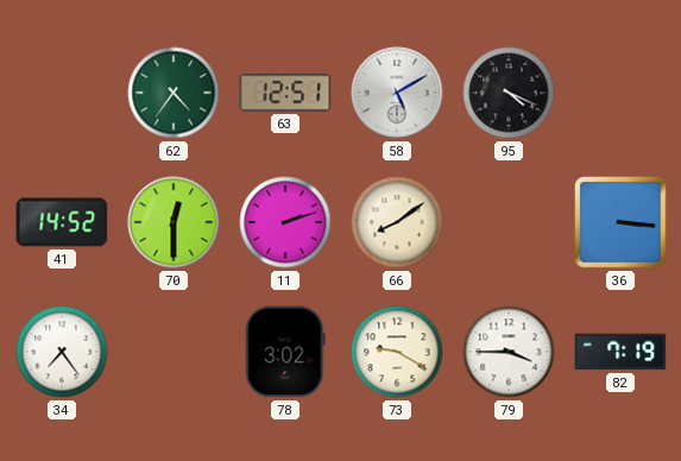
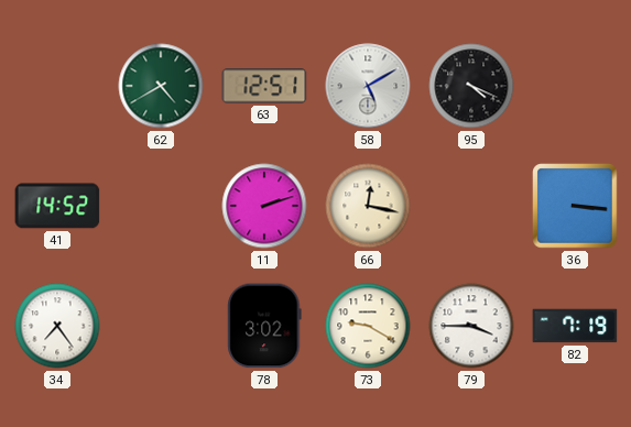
62: 4:36 -> 4:40 (161, 86)
70: 12:30 -> none (174, 222)
66: 8:09 -> 12:17 (368, 206)
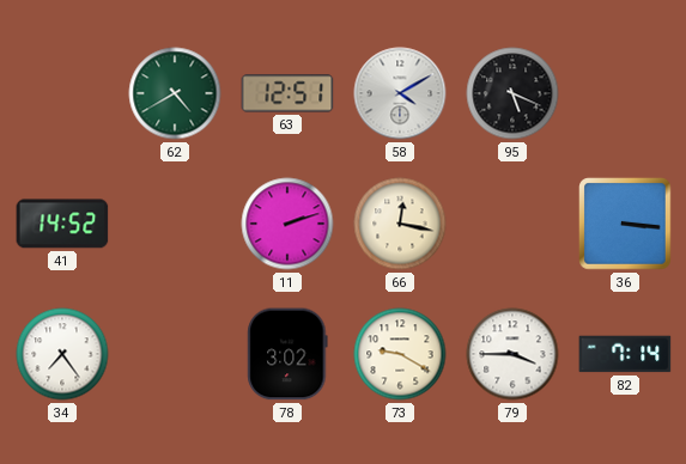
58: 5:10 -> 4:10 (400, 93)
95: 4:19 -> 5:19 (512, 93)
82: 7:19 -> 7:14 (625, 354)
